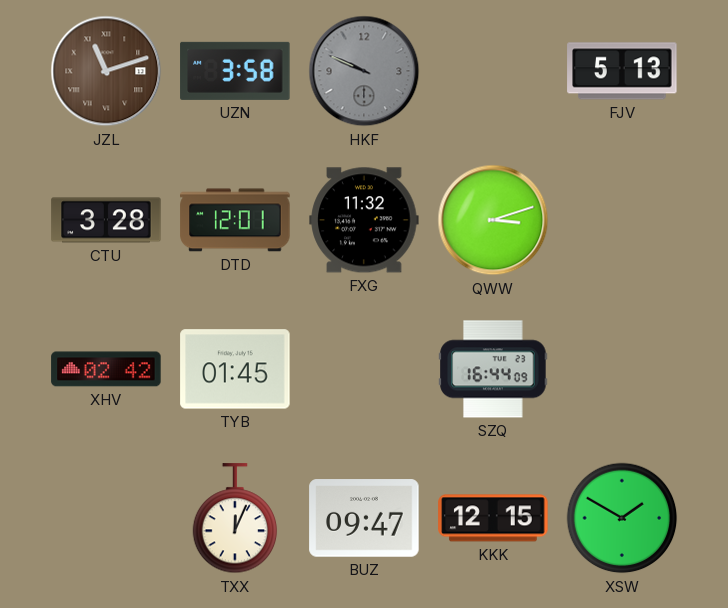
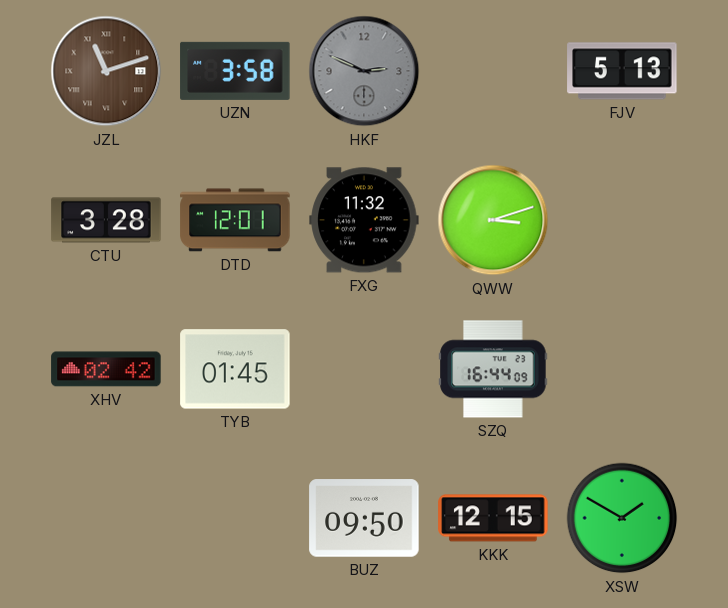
HKF: 9:49 -> 2:49 (364, 71)
TXX: 12:04 -> none (235, 519)
BUZ: 09:47 -> 09:50 (364, 518)
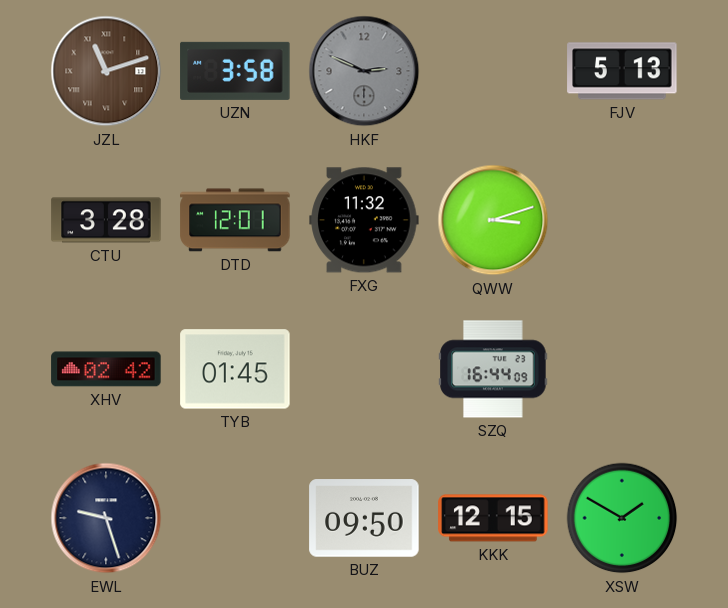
EWL: none -> 9:27 (106, 518)
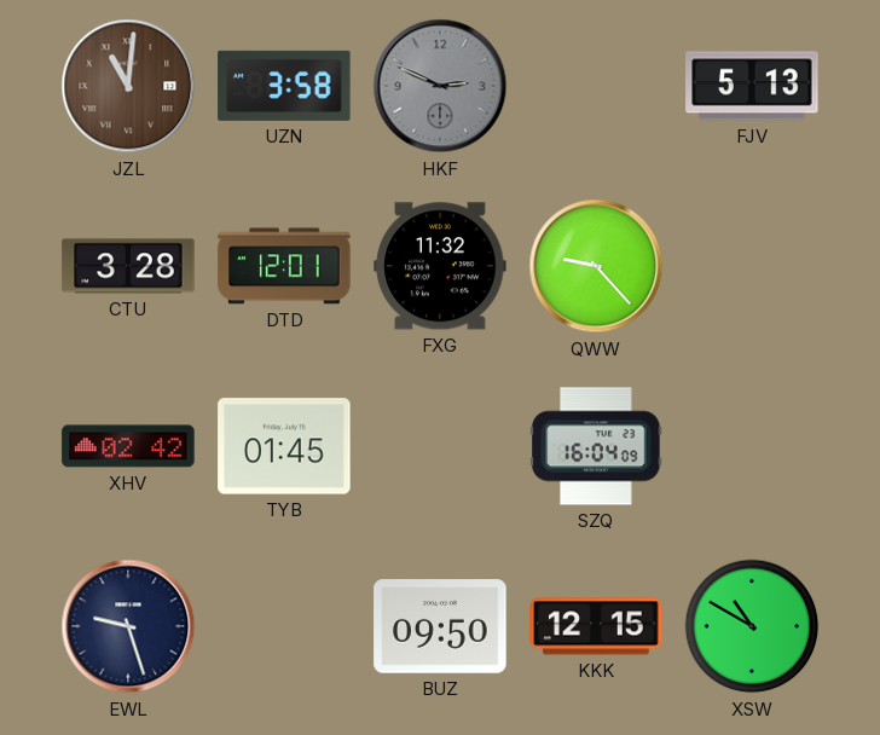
JZL: 11:12 -> 11:01 (128, 86)
QWW: 3:12 -> 9:23 (596, 266)
SZQ: 16:44 -> 16:04 (596, 446)
XSW: 1:50 -> 10:50 (752, 626)
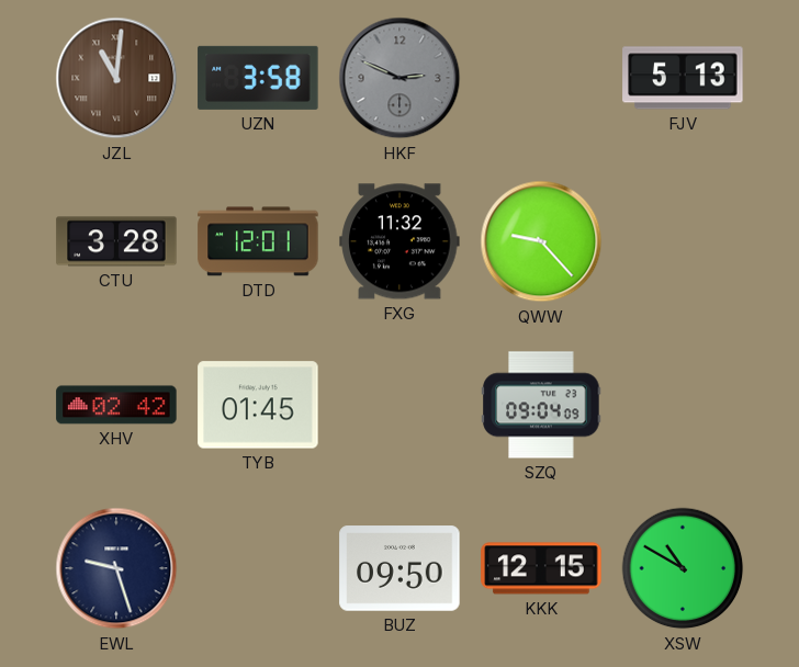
SZQ: 16:04 -> 09:04 (541, 405)
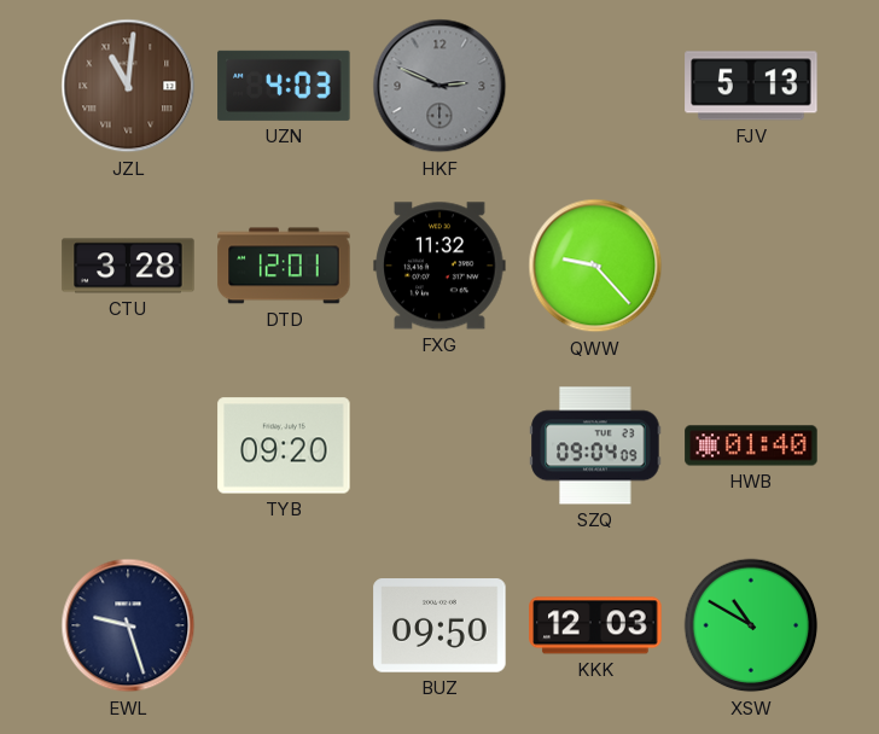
UZN: 3:58 -> 4:03 (284, 86)
XHV: 02:42 -> none (116, 405)
TYB: 01:45 -> 09:20 (284, 445)
HWB: none -> 01:40 (751, 445)
KKK: 12:15 -> 12:03 (595, 625)
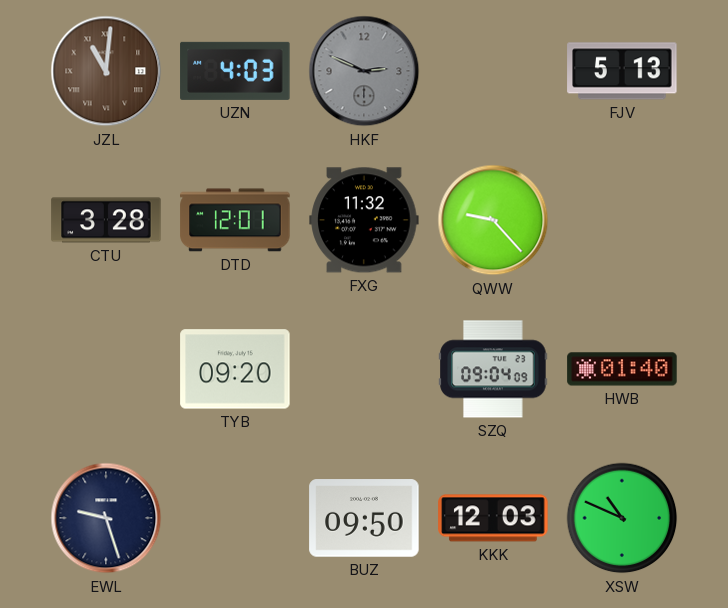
XSW: 10:50 -> 10:49 (622, 518)
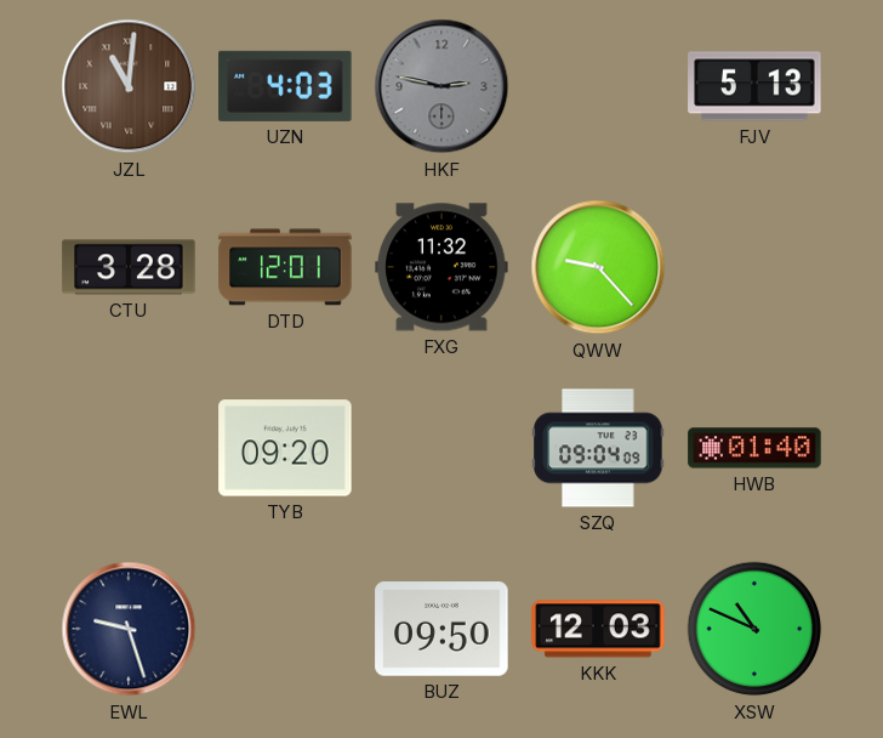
HKF: 2:49 -> 2:47 (441, 86)
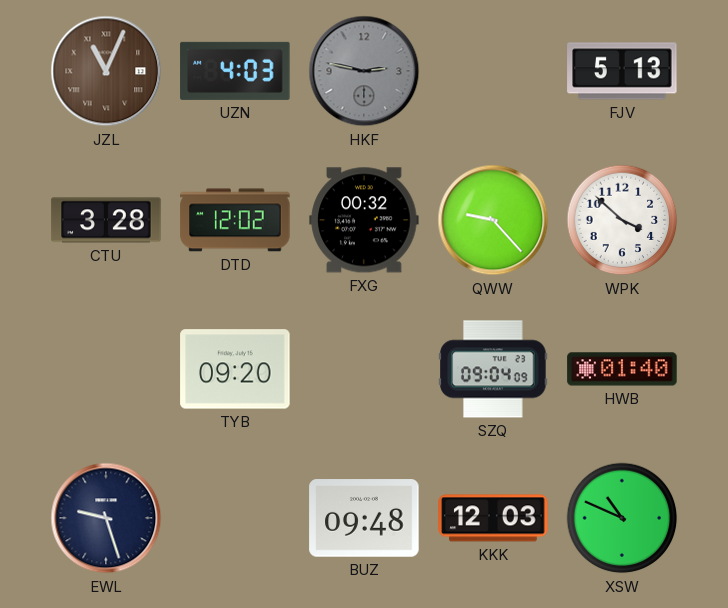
JZL: 11:01 -> 11:04 (106, 71)
DTD: 12:01 -> 12:02 (235, 220)
FXG: 11:32 -> 00:32 (364, 220)
WPK: none -> 3:52 (622, 220)
BUZ: 09:50 -> 09:48 (364, 518)
